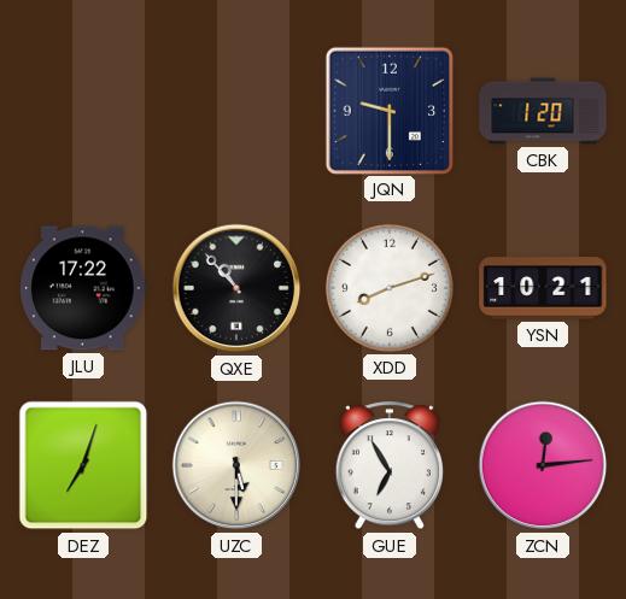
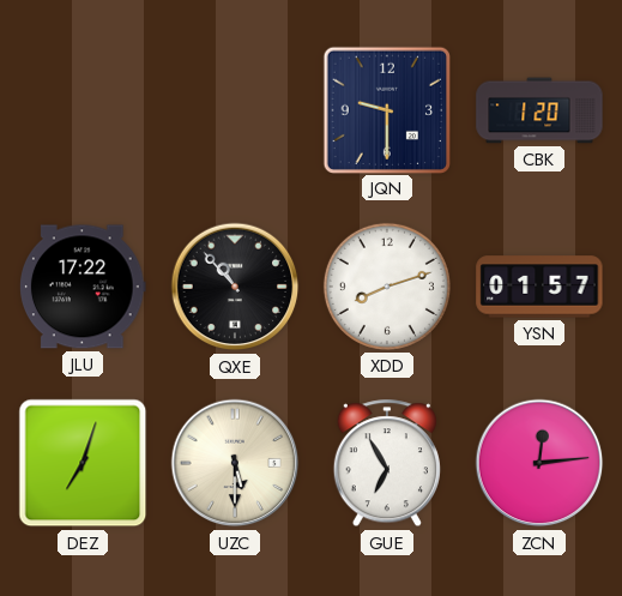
YSN: 10:21 -> 01:57 (539, 287)
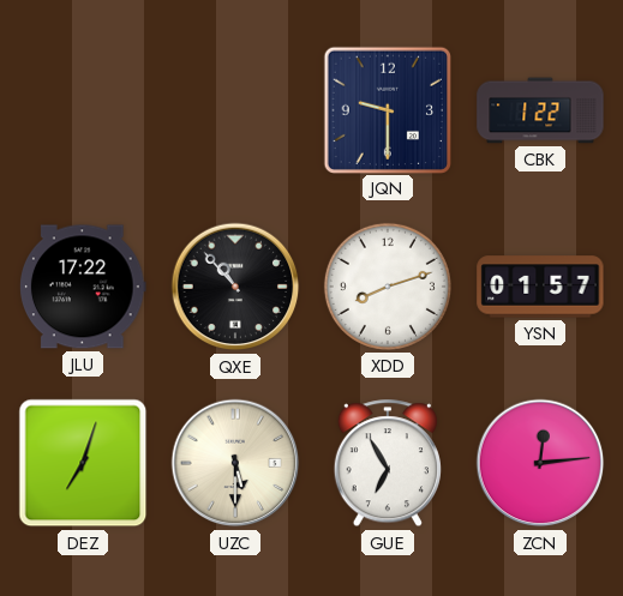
CBK: 1:20 -> 1:22 (540, 110)
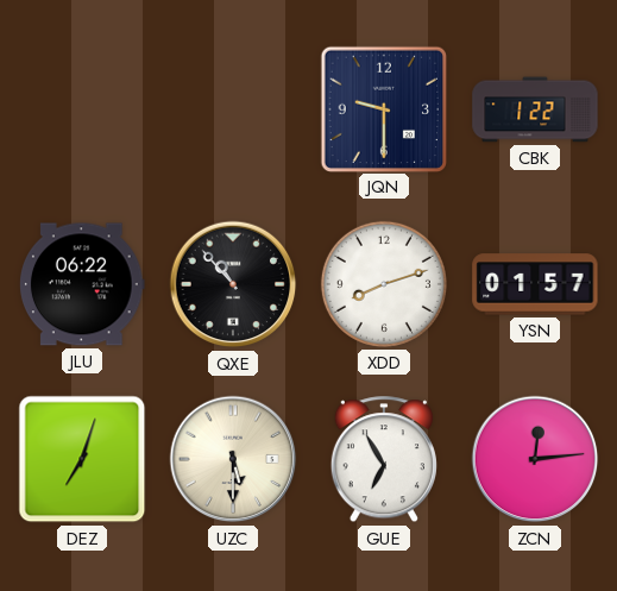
JLU: 17:22 -> 06:22 (82, 284)
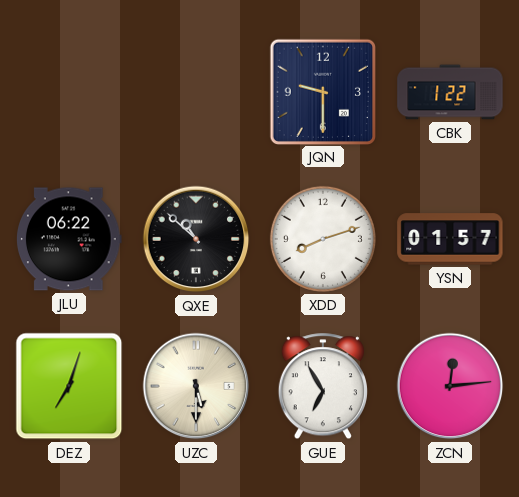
QXE: 10:53 -> 10:52 (196, 239)
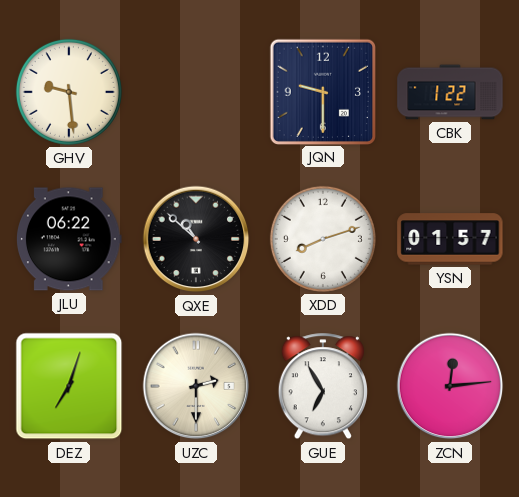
GHV: none -> 9:29 (69, 92)
UZC: 5:30 -> 2:30 (196, 386)
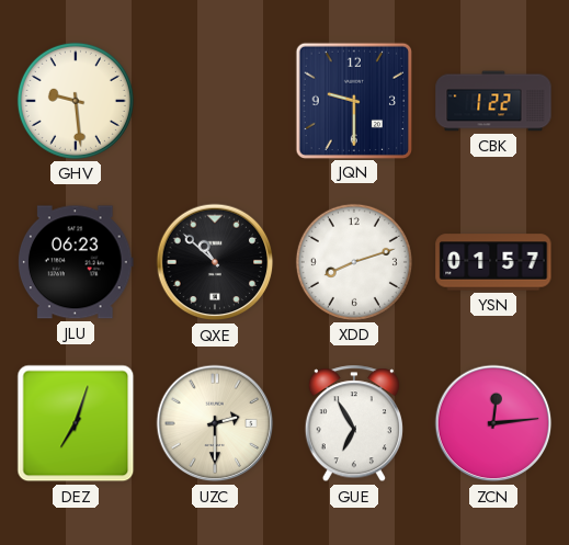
JLU: 06:22 -> 06:23 (76, 262)
